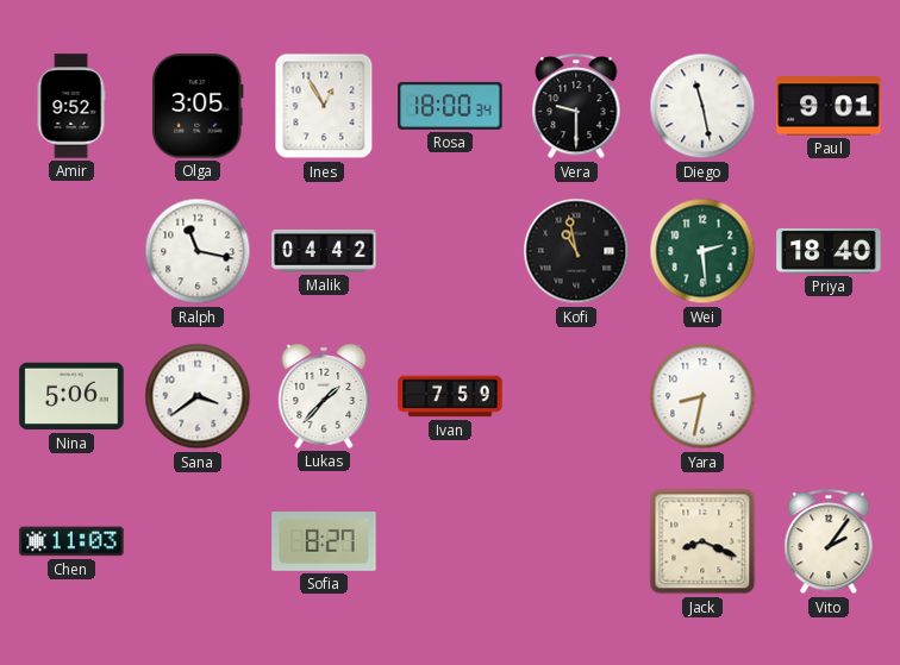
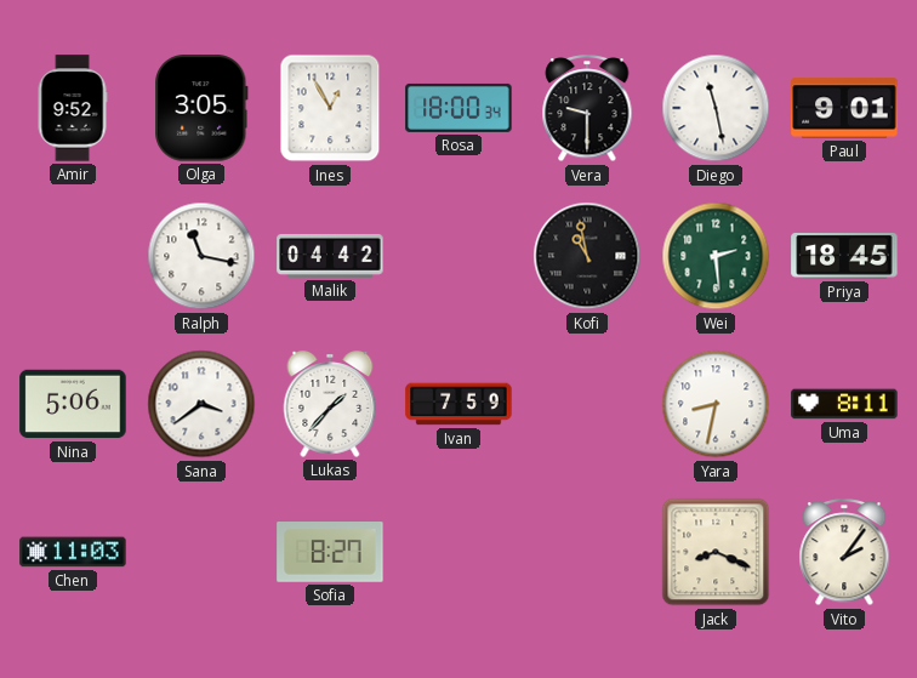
Priya: 18:40 -> 18:45 (844, 256)
Uma: none -> 8:11 (844, 404)
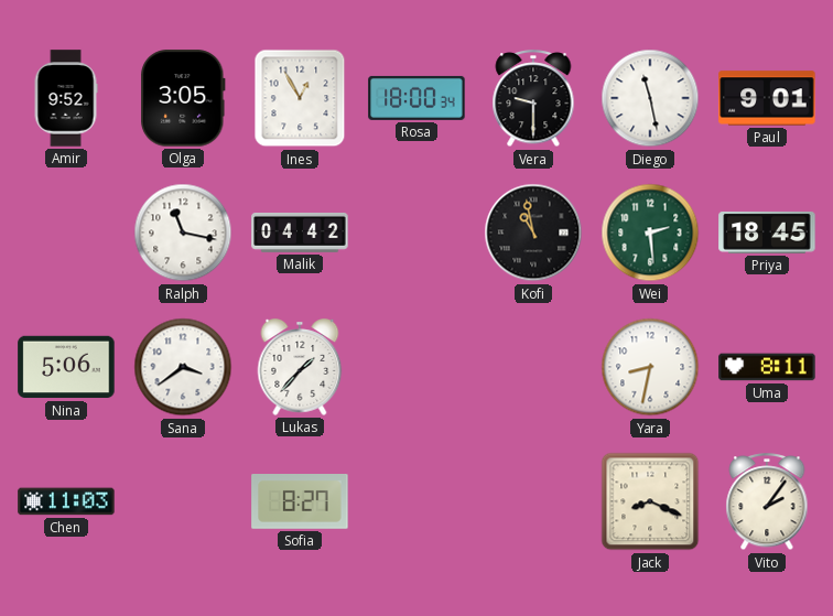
Ivan: 7:59 -> none (458, 404)
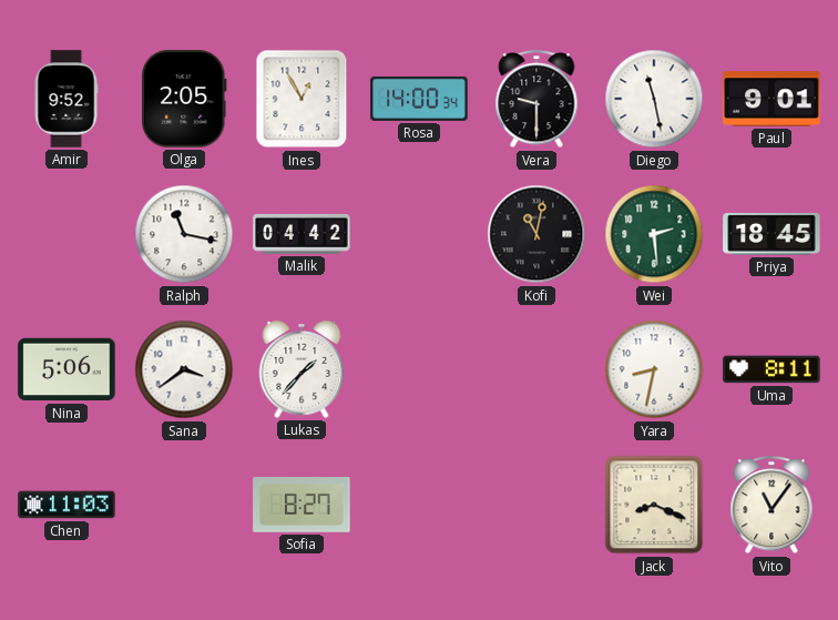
Olga: 3:05 -> 2:05 (184, 99)
Rosa: 18:00 -> 14:00 (419, 99)
Kofi: 10:58 -> 11:02 (536, 234)
Vito: 2:06 -> 11:06 (771, 506)
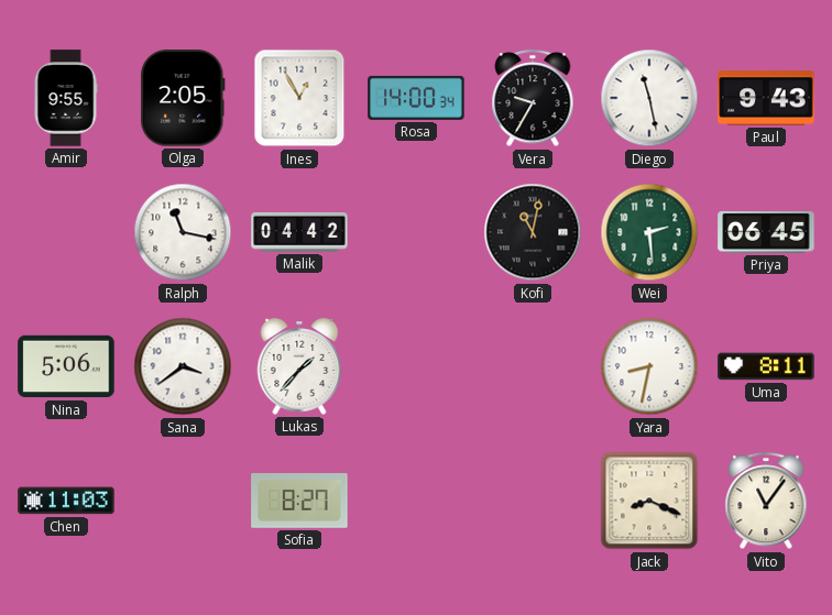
Amir: 9:52 -> 9:55 (66, 98)
Vera: 9:30 -> 9:35 (533, 99)
Paul: 9:01 -> 9:43 (766, 98)
Priya: 18:45 -> 06:45 (766, 232)
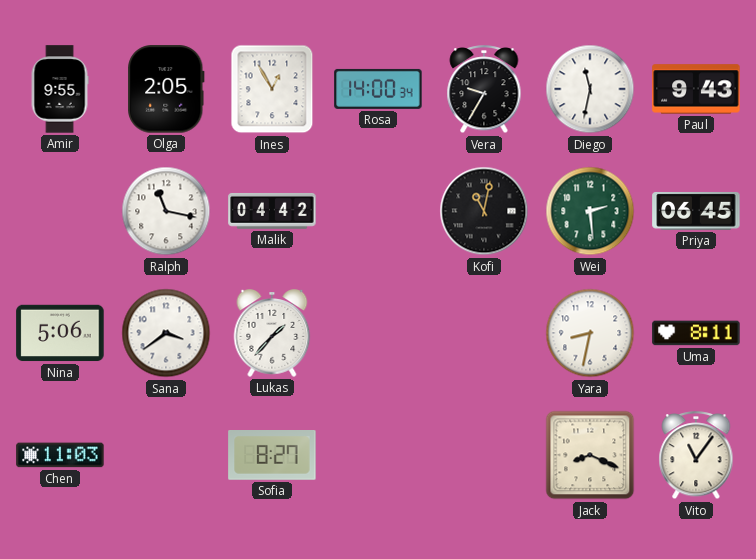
Diego: 11:28 -> 11:32 (590, 89)
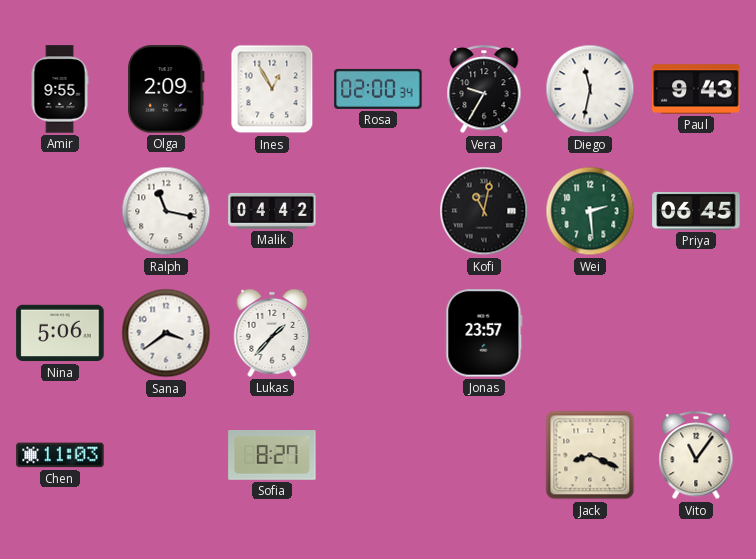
Olga: 2:05 -> 2:09 (166, 89)
Rosa: 14:00 -> 02:00 (378, 89)
Jonas: none -> 23:57 (484, 333)
Yara: 8:32 -> none (590, 333)
Uma: 8:11 -> none (696, 333)
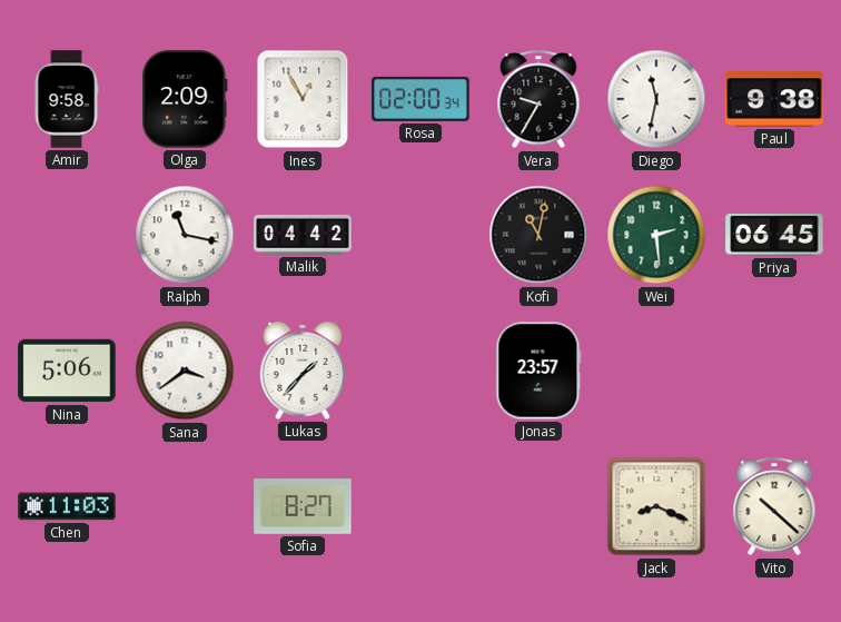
Amir: 9:55 -> 9:58 (67, 99)
Paul: 9:43 -> 9:38 (774, 99)
Vito: 11:06 -> 10:22 (774, 507)
